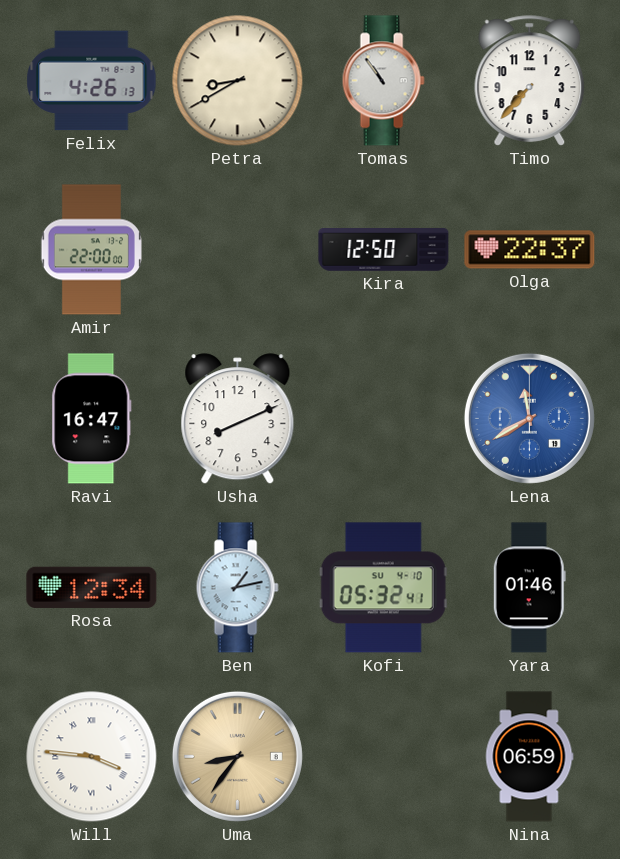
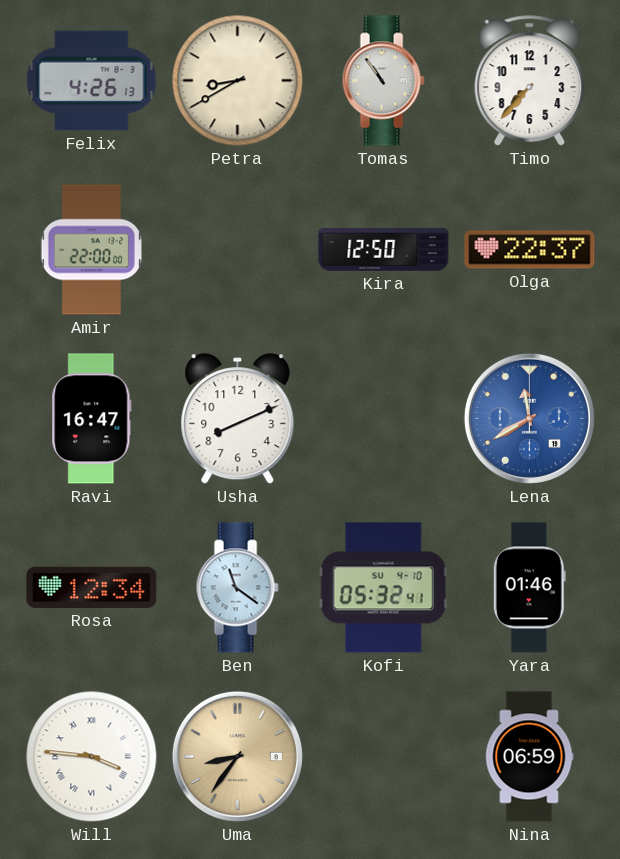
Ben: 1:13 -> 11:21 (237, 588)
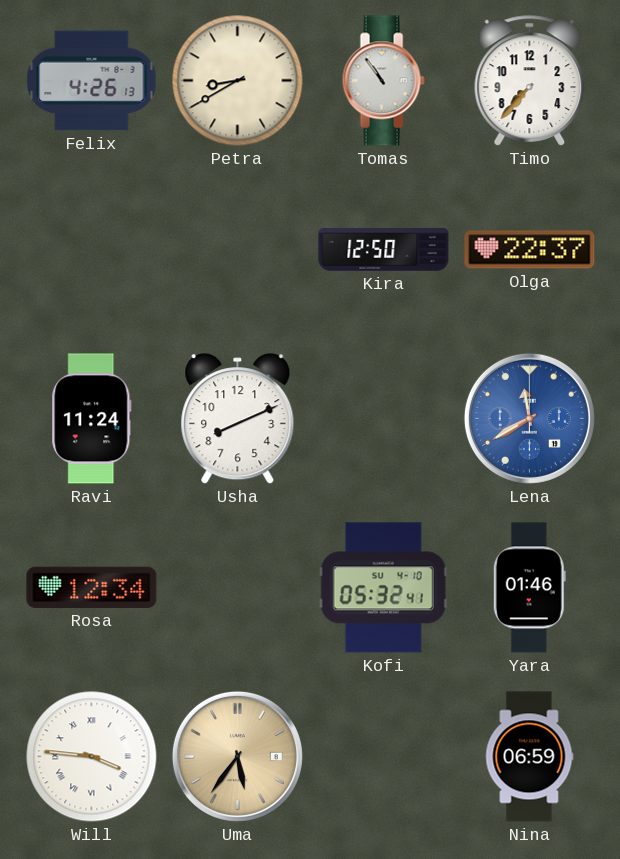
Amir: 22:00 -> none (91, 250)
Ravi: 16:47 -> 11:24 (92, 419)
Ben: 11:21 -> none (237, 588)
Uma: 8:36 -> 5:36 (237, 756)
